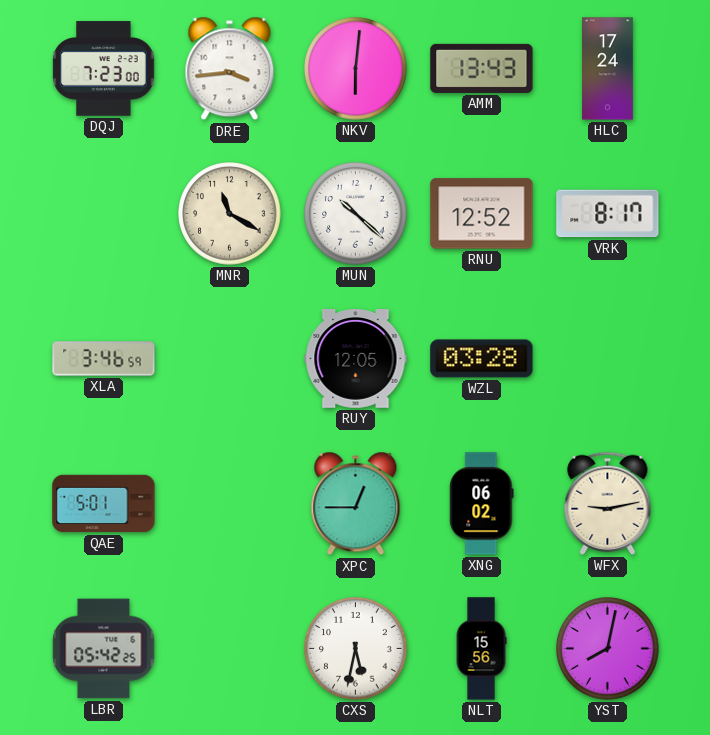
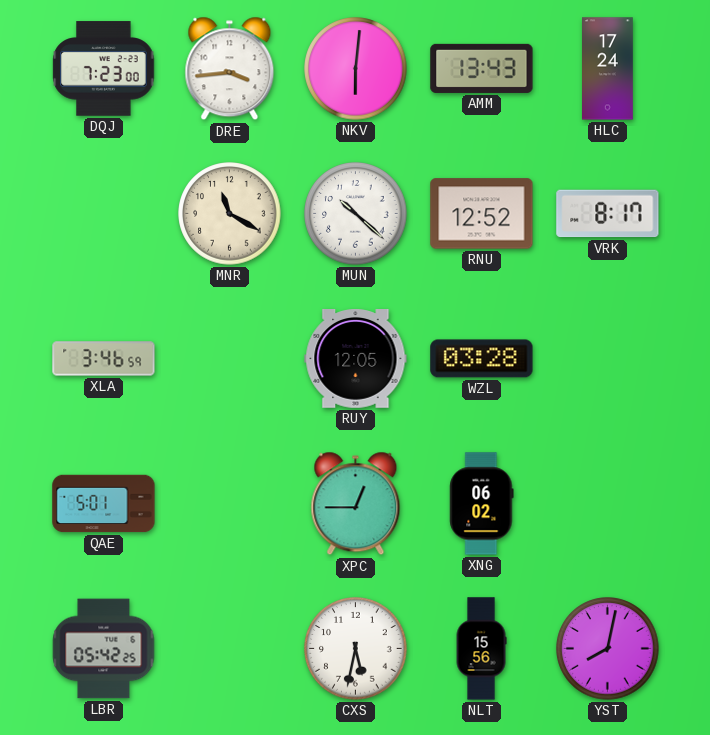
WFX: 9:13 -> none (608, 503)
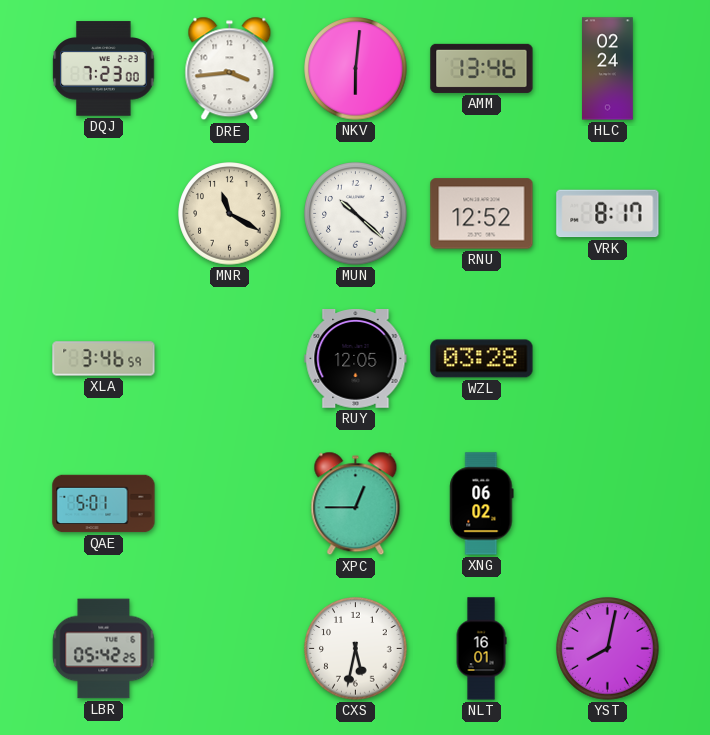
AMM: 13:43 -> 13:46 (482, 68)
HLC: 17:24 -> 02:24 (608, 69)
NLT: 15:56 -> 16:01 (481, 649)
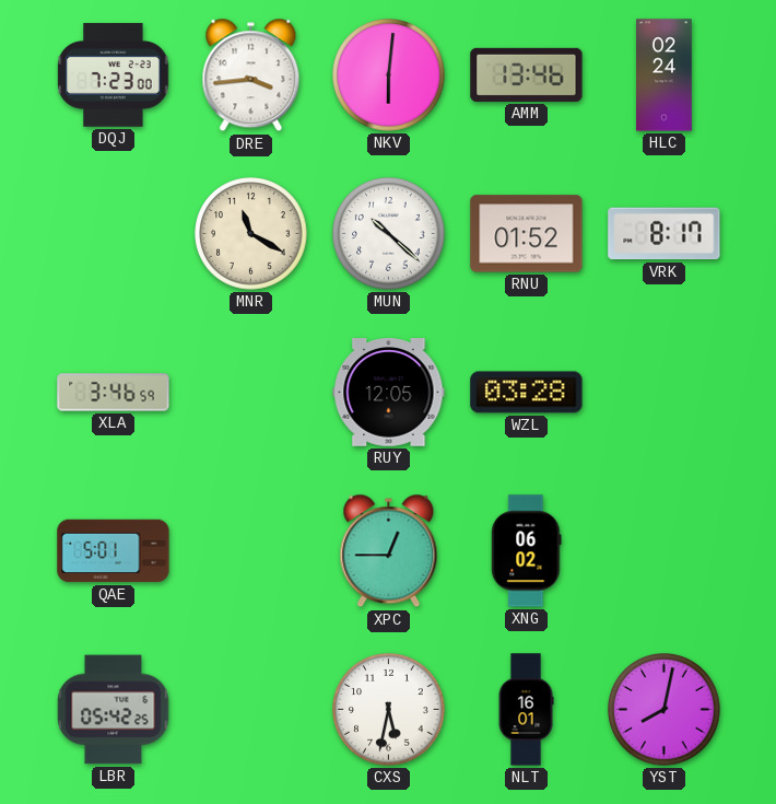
RNU: 12:52 -> 01:52 (527, 234)
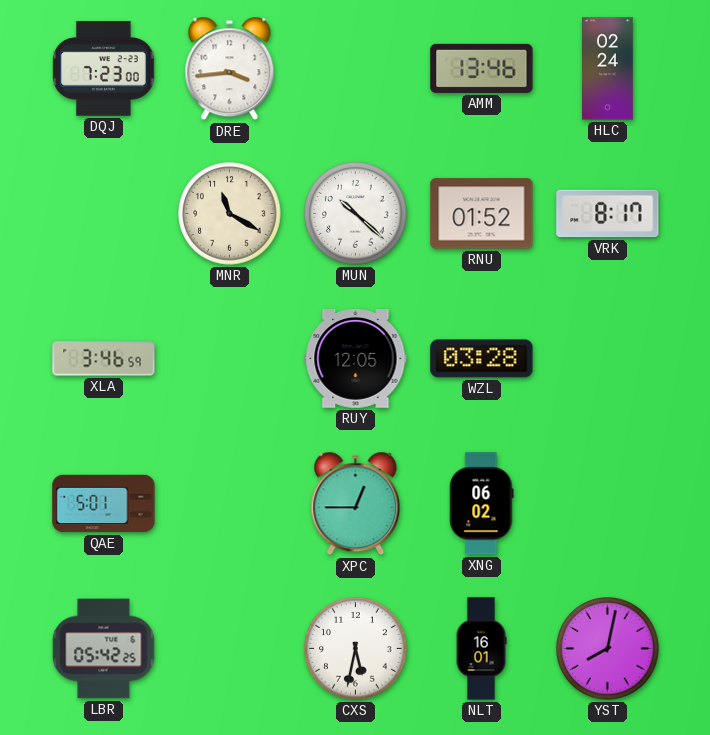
NKV: 6:01 -> none (389, 75)
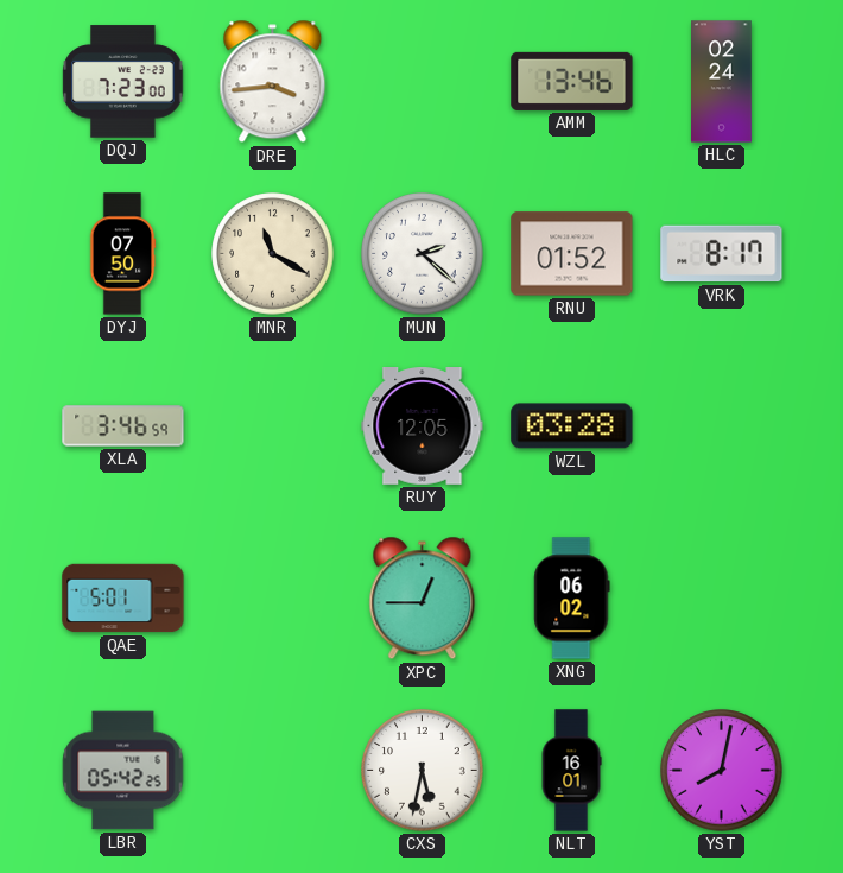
DYJ: none -> 07:50 (122, 254)
MUN: 10:22 -> 2:22 (423, 254)
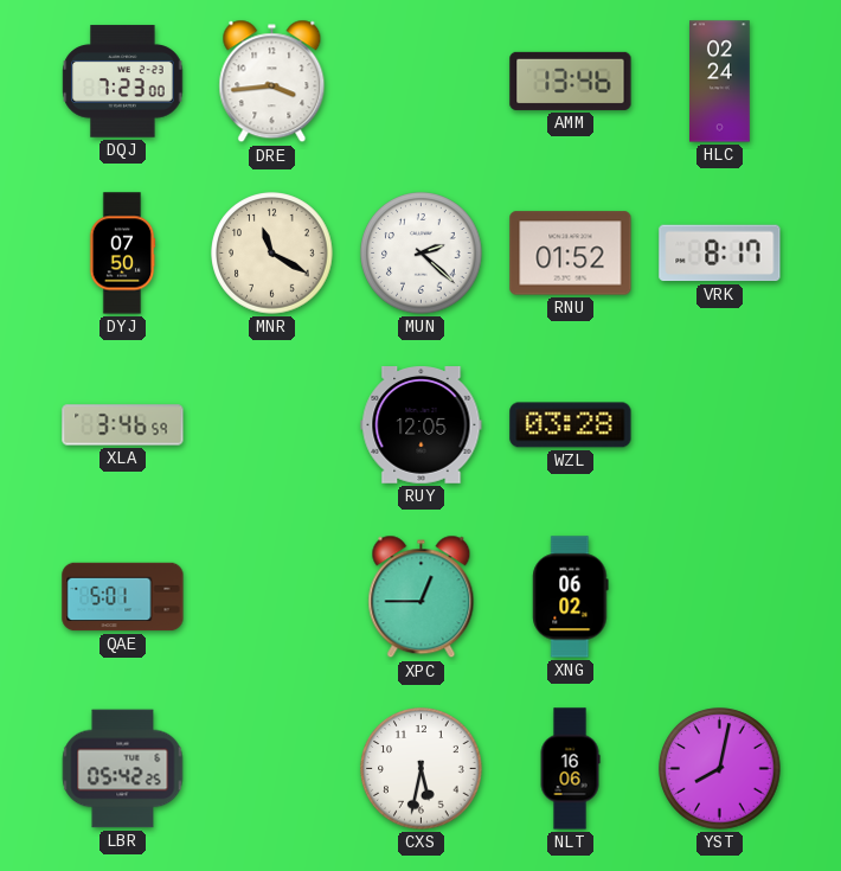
NLT: 16:01 -> 16:06 (570, 769)
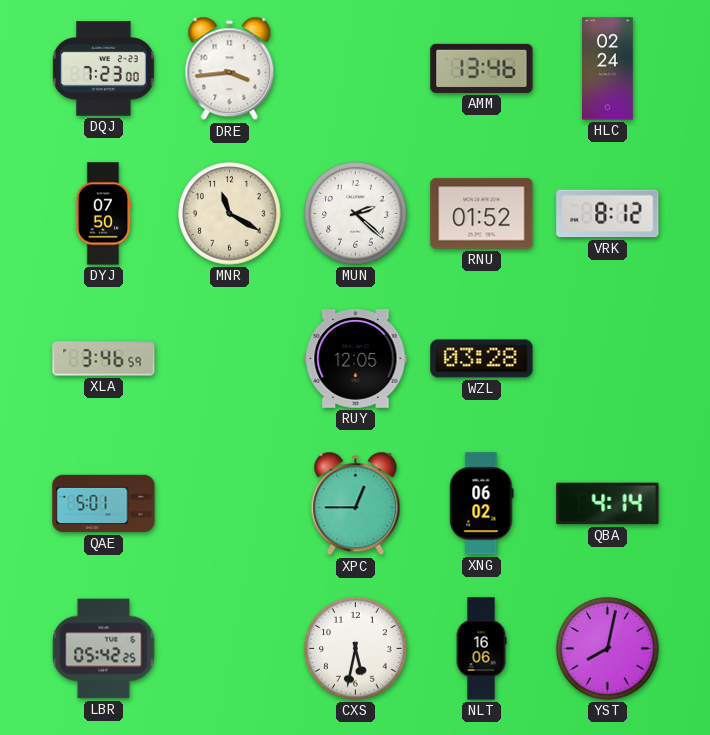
VRK: 8:17 -> 8:12 (608, 214)
QBA: none -> 4:14 (608, 504)
